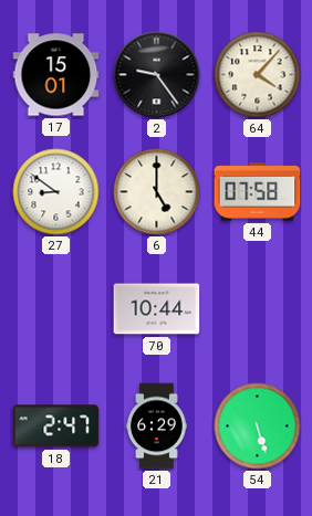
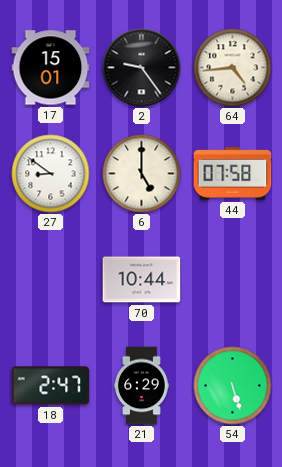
64: 4:07 -> 4:44 (233, 68)
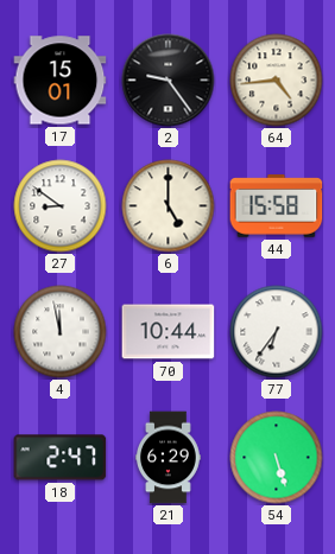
44: 07:58 -> 15:58 (277, 206)
4: none -> 11:58 (61, 332)
77: none -> 6:36 (277, 332)
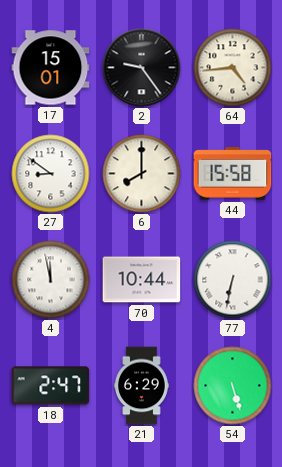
6: 5:00 -> 8:00 (142, 174)
77: 6:36 -> 6:32 (233, 280)
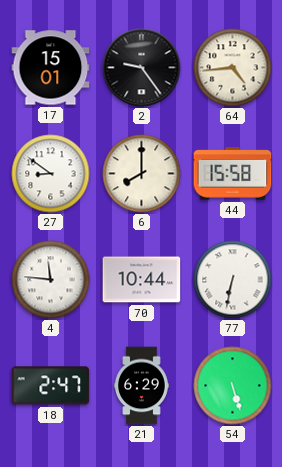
4: 11:58 -> 11:46 (51, 280)
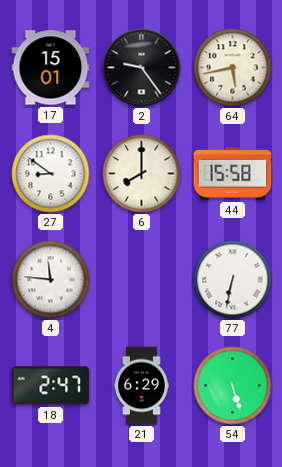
64: 4:44 -> 5:43 (233, 68)
70: 10:44 -> none (142, 280)
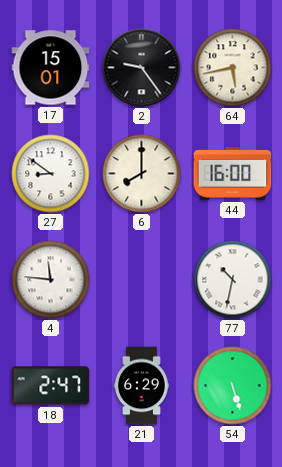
44: 15:58 -> 16:00 (233, 174)
77: 6:32 -> 10:32 (233, 280)
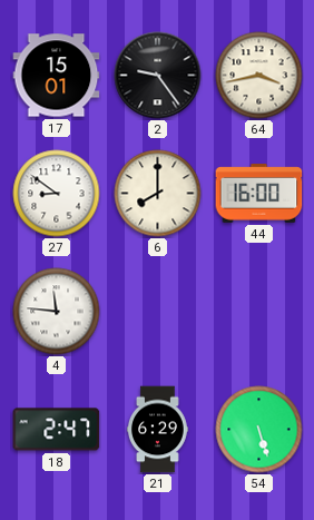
64: 5:43 -> 3:43 (259, 76)
77: 10:32 -> none (233, 280)
